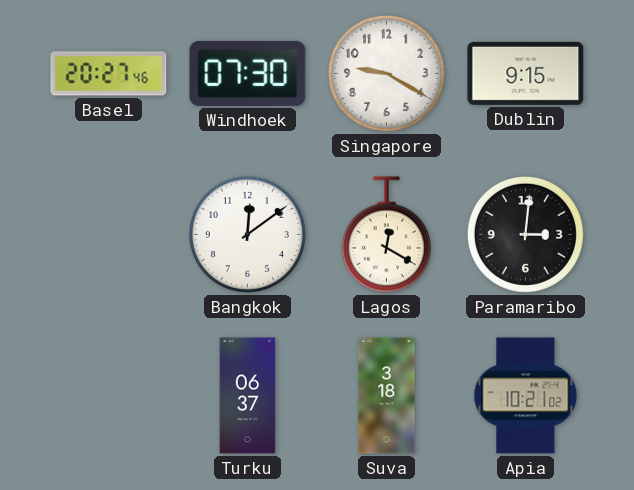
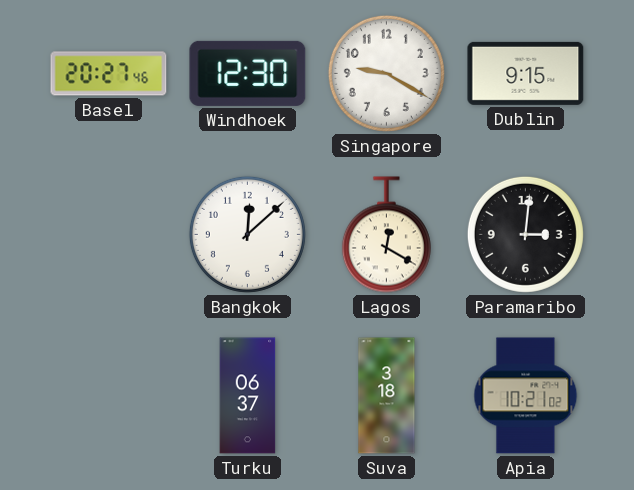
Windhoek: 07:30 -> 12:30 (248, 73)
Bangkok: 12:09 -> 12:08 (247, 234)
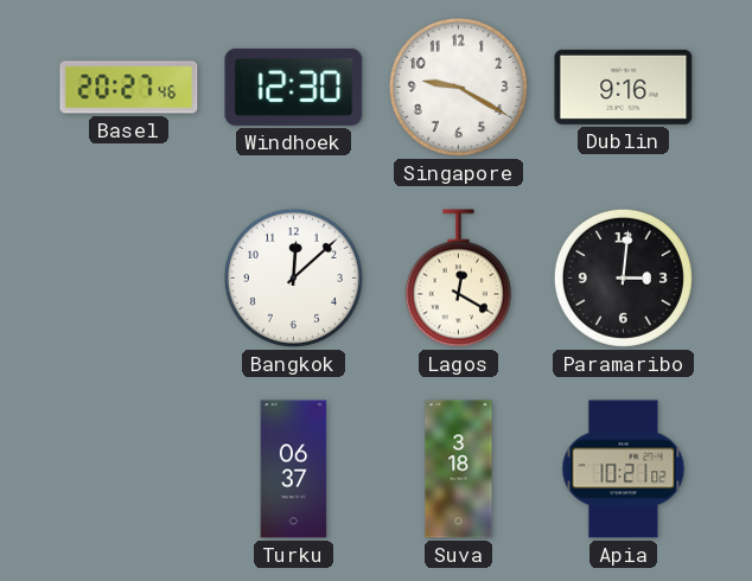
Dublin: 9:15 -> 9:16 (624, 87)
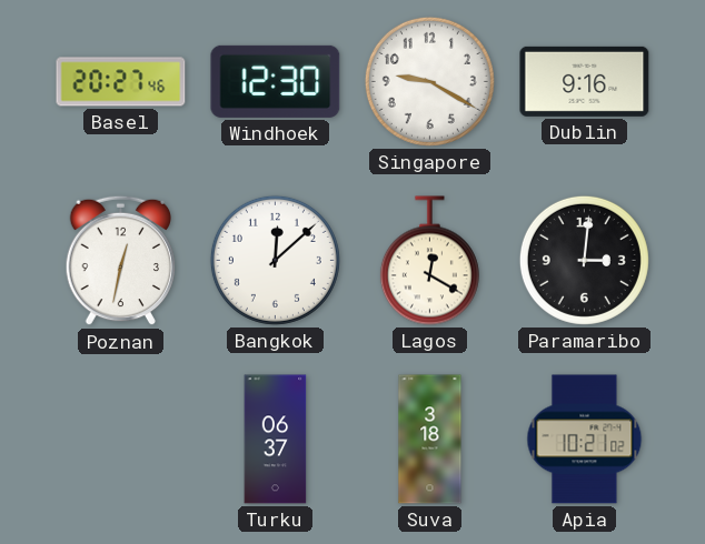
Poznan: none -> 12:32 (121, 261)
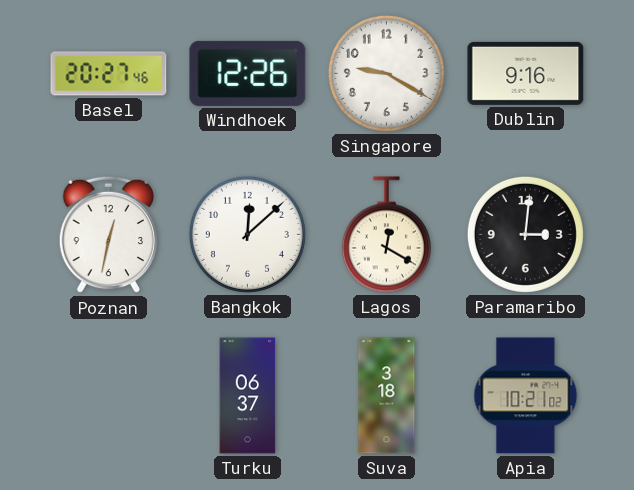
Windhoek: 12:30 -> 12:26 (248, 73)
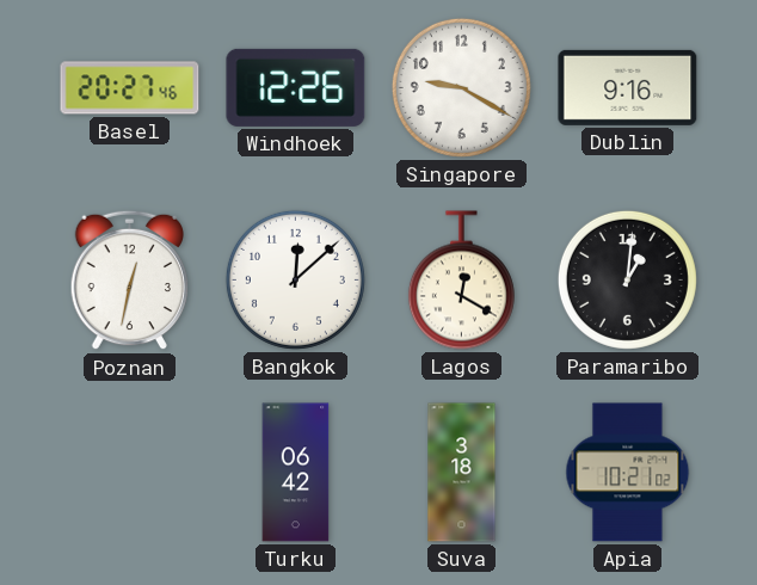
Paramaribo: 3:01 -> 1:01 (627, 279)
Turku: 06:37 -> 06:42 (296, 473)
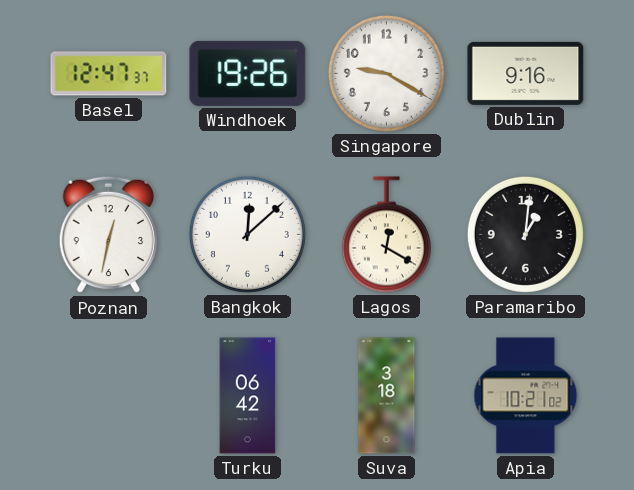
Basel: 20:27 -> 12:47 (109, 74)
Windhoek: 12:26 -> 19:26 (248, 73)
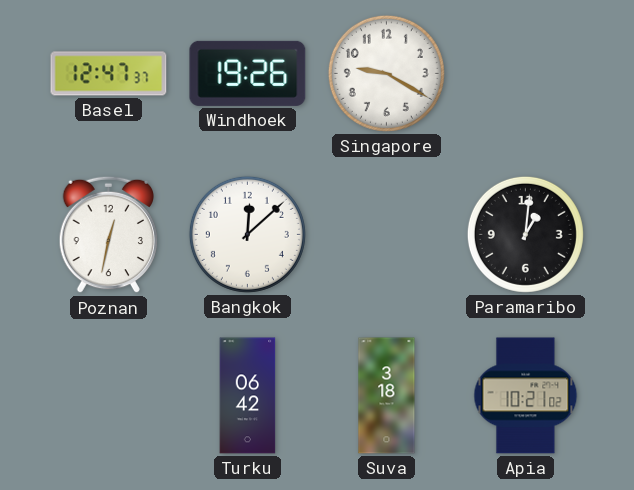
Dublin: 9:16 -> none (526, 73)
Lagos: 12:20 -> none (386, 235)
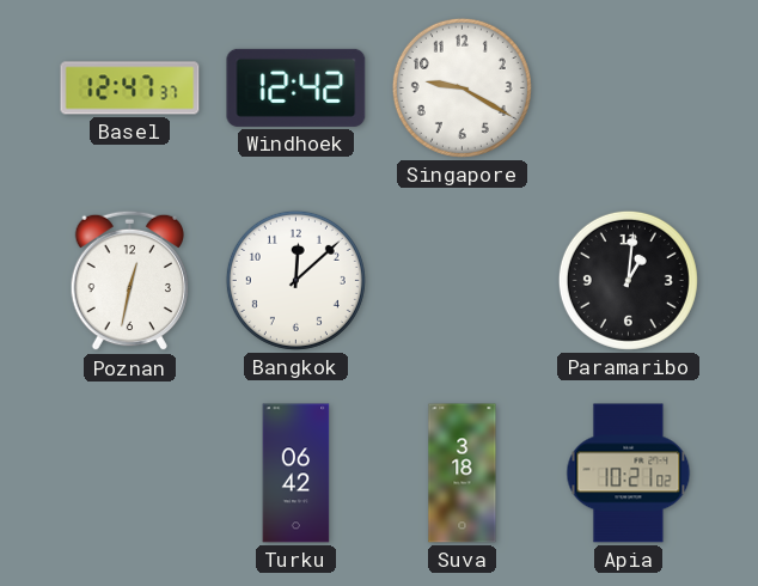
Windhoek: 19:26 -> 12:42 (297, 87)
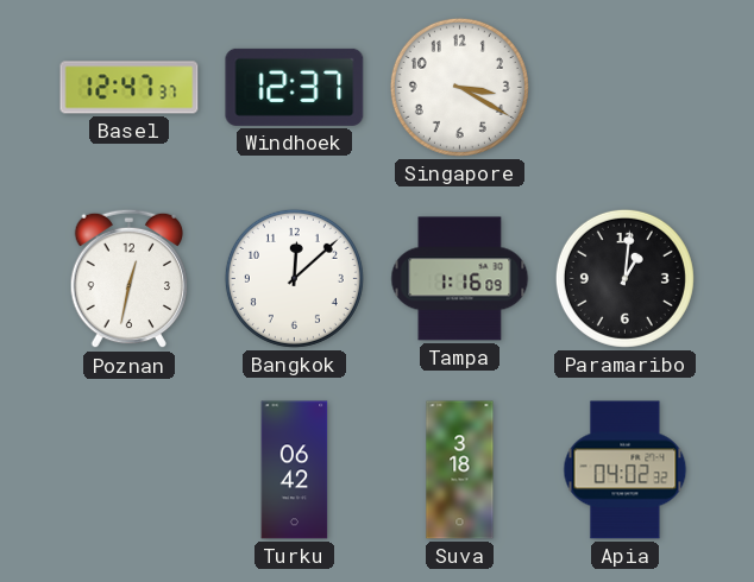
Windhoek: 12:42 -> 12:37 (295, 87)
Singapore: 9:20 -> 3:20 (459, 87)
Tampa: none -> 1:16 (460, 279)
Apia: 10:21 -> 04:02 (626, 470)
